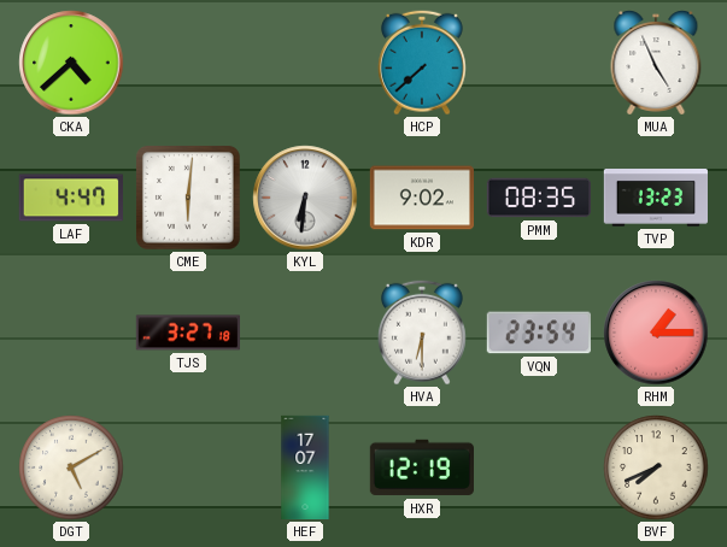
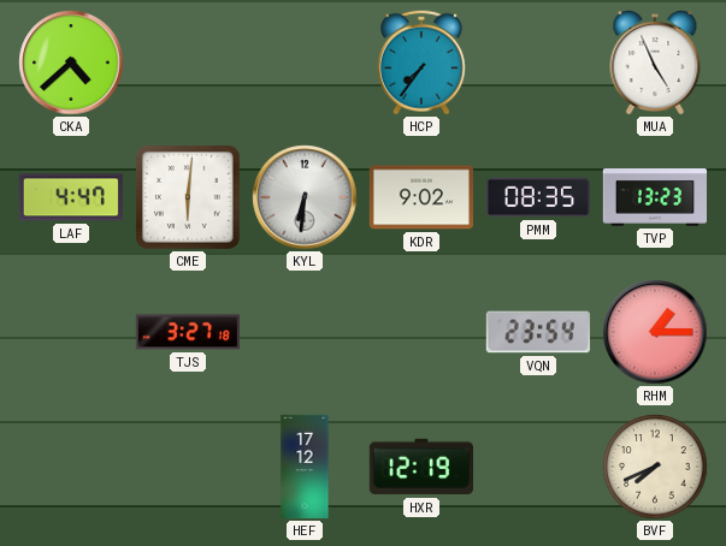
HCP: 7:38 -> 7:36 (421, 63)
HVA: 6:30 -> none (422, 333)
DGT: 5:10 -> none (71, 467)
HEF: 17:07 -> 17:12 (305, 467)
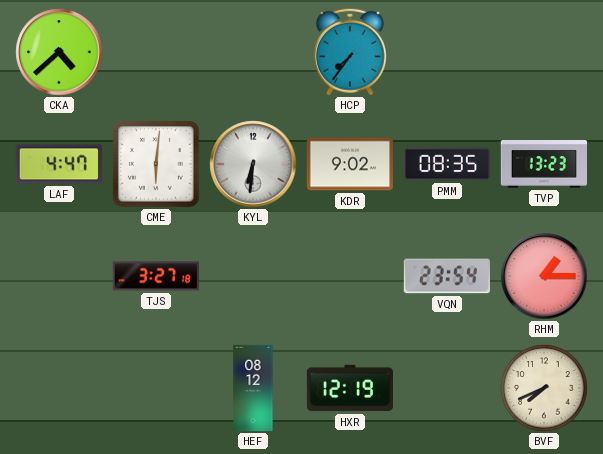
MUA: 4:56 -> none (655, 64)
HEF: 17:12 -> 08:12 (253, 388)
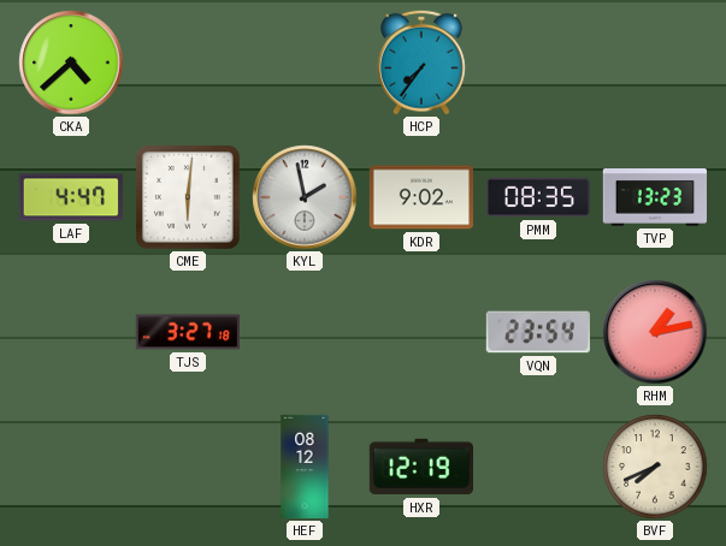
KYL: 6:31 -> 1:58 (305, 197)
RHM: 1:15 -> 1:13 (655, 332)
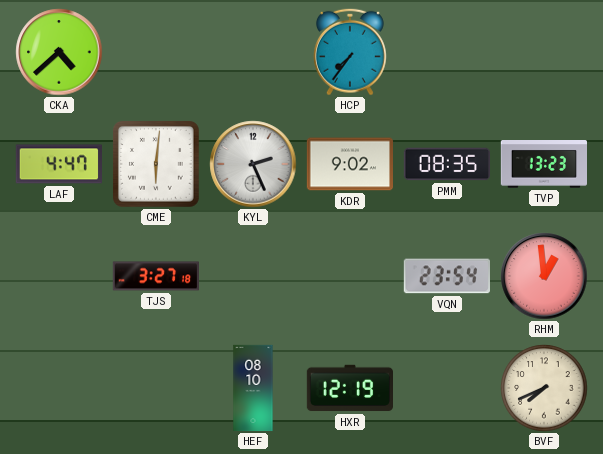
KYL: 1:58 -> 2:26 (253, 164)
RHM: 1:13 -> 12:59 (544, 276)
HEF: 08:12 -> 08:10 (253, 388)
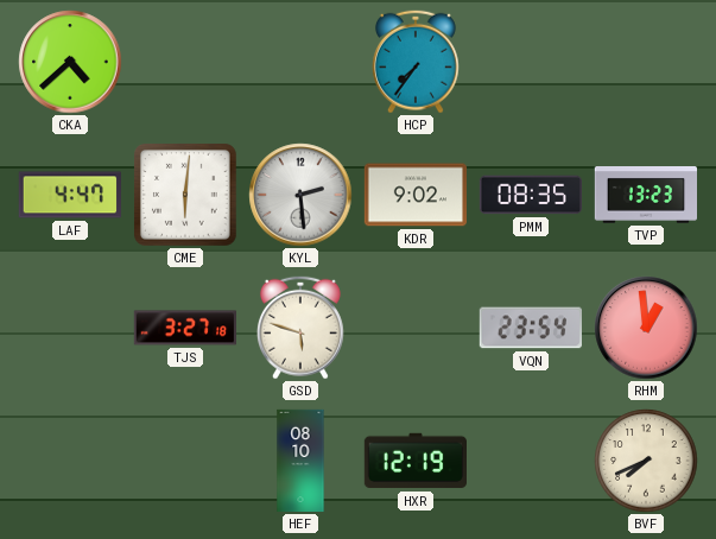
KYL: 2:26 -> 2:29 (300, 195)
GSD: none -> 5:48 (300, 328)
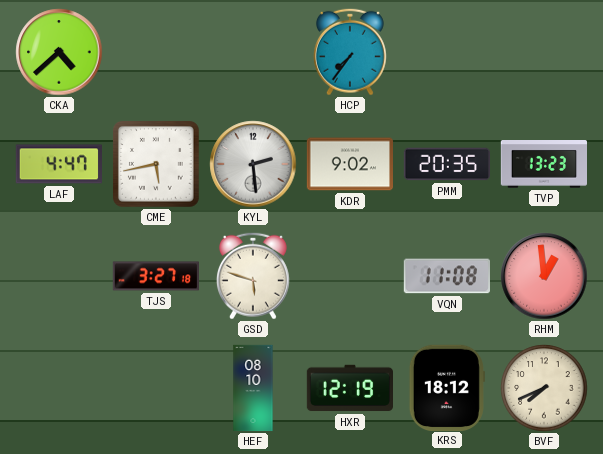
CME: 6:01 -> 5:43 (156, 164)
PMM: 08:35 -> 20:35 (446, 164)
VQN: 23:54 -> 11:08 (446, 276)
KRS: none -> 18:12 (447, 387)
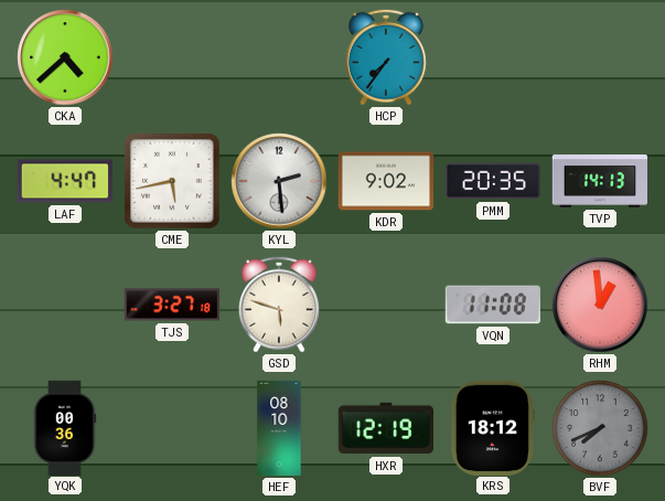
TVP: 13:23 -> 14:13 (600, 182)
YQK: none -> 00:36 (65, 427)
BVF dial: cream -> grey (600, 428)
